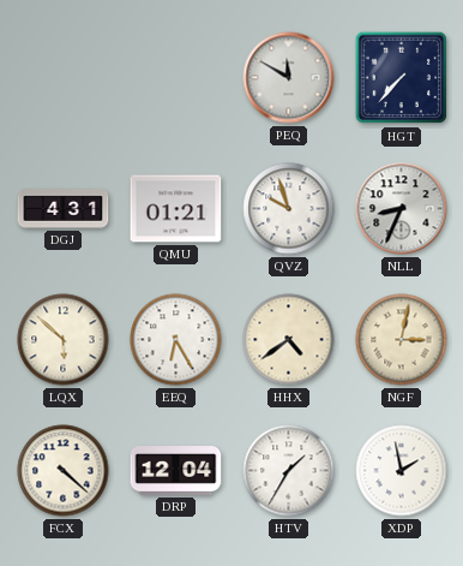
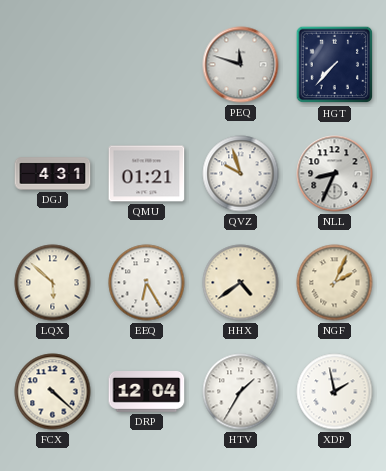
PEQ: 11:50 -> 11:48 (241, 65)
NGF: 3:02 -> 2:04 (335, 283)
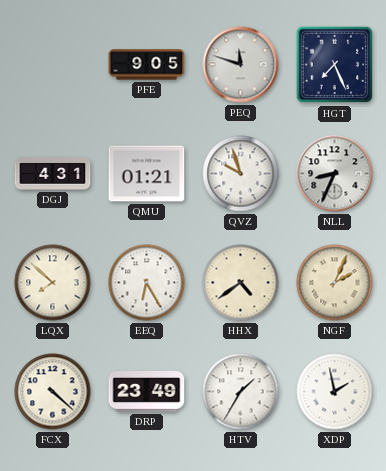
PFE: none -> 9:05 (147, 65)
HGT: 7:37 -> 7:26 (335, 65)
LQX: 5:52 -> 7:52 (53, 283)
DRP: 12:04 -> 23:49 (147, 392)
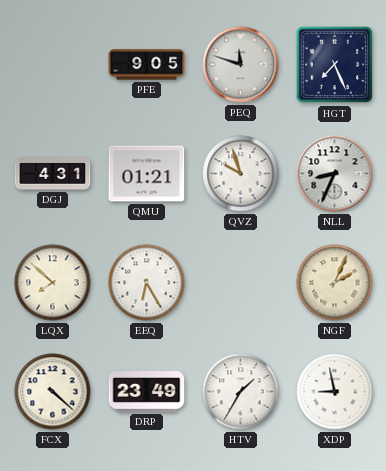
HHX: 4:39 -> none (241, 283)
XDP: 1:58 -> 8:58 (335, 392)
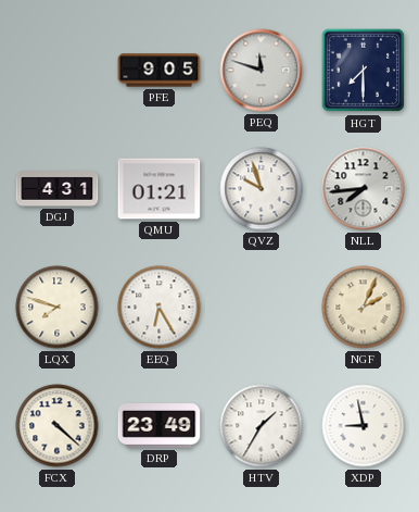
HGT: 7:26 -> 7:30 (364, 71)
NLL: 8:34 -> 7:44 (364, 189)
LQX: 7:52 -> 7:48 (58, 308)
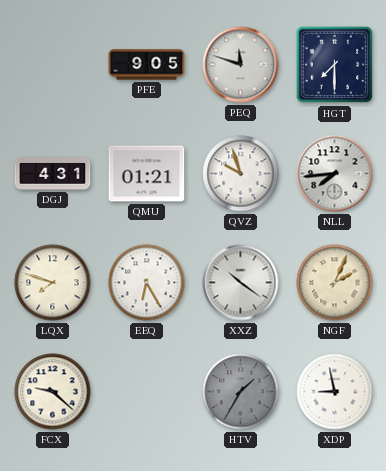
XXZ: none -> 10:21 (241, 283)
FCX: 4:22 -> 9:22 (53, 392)
DRP: 23:49 -> none (160, 426)
HTV dial: white -> grey (241, 392)
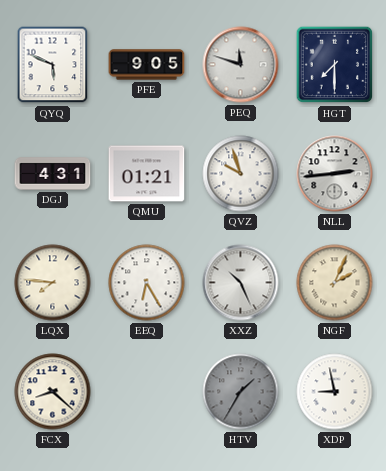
QYQ: none -> 5:49 (53, 65)
NLL: 7:44 -> 2:44 (335, 174)
LQX: 7:48 -> 7:46 (53, 283)
XXZ: 10:21 -> 10:26 (241, 283)
FCX: 9:22 -> 8:22 (53, 392)
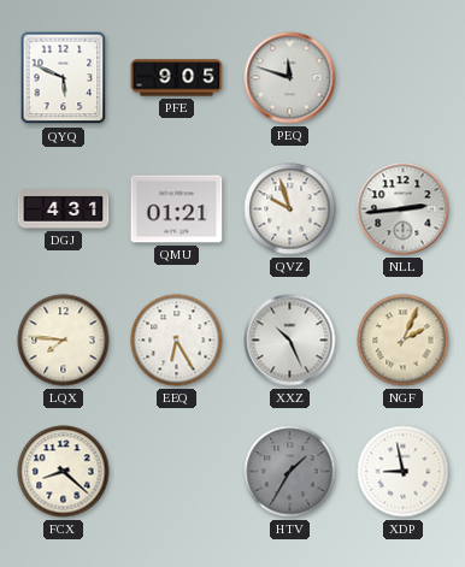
HGT: 7:30 -> none (335, 65)
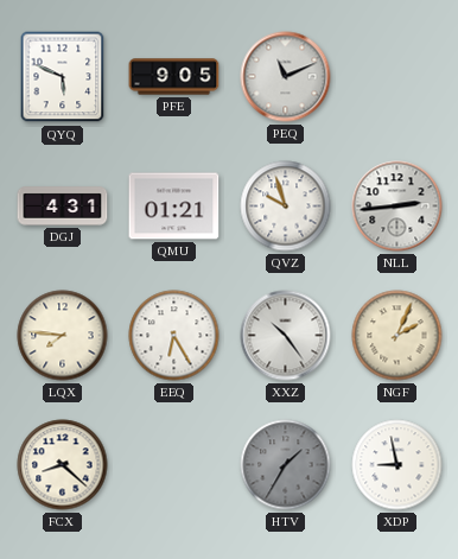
PEQ: 11:48 -> 11:11 (286, 77)
XXZ: 10:26 -> 10:24 (286, 336)
